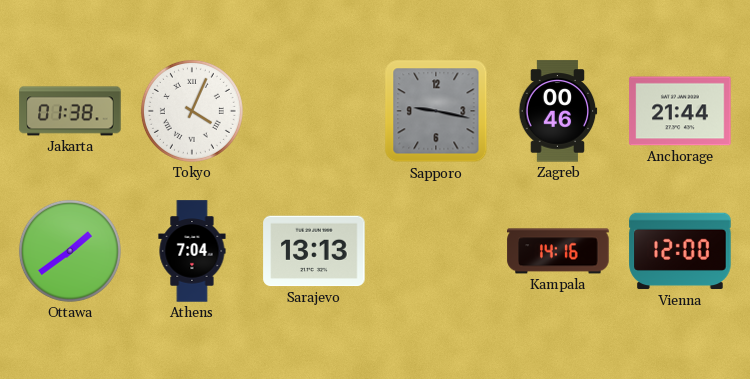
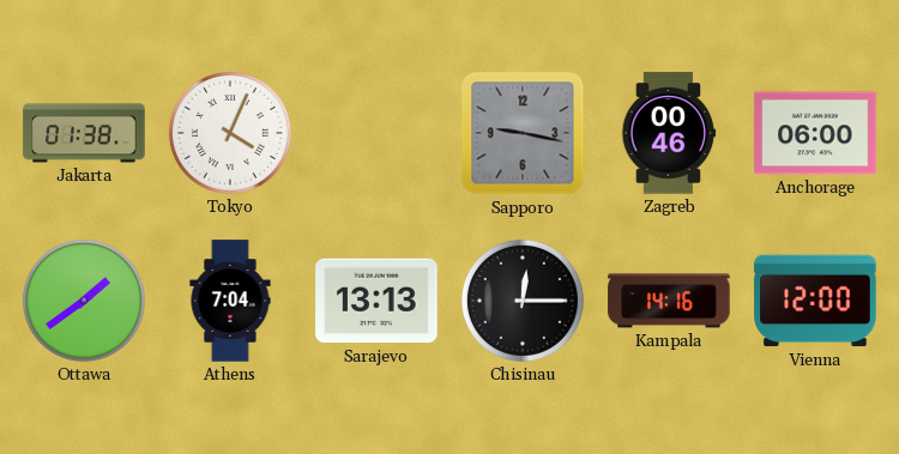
Anchorage: 21:44 -> 06:00 (815, 133)
Chisinau: none -> 12:15 (523, 301)
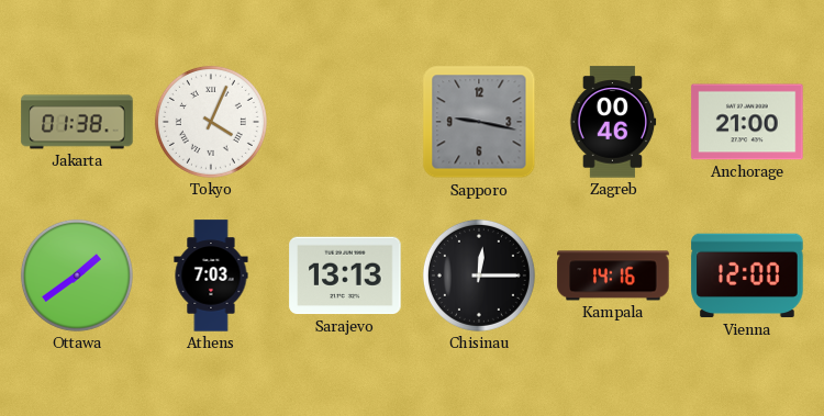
Anchorage: 06:00 -> 21:00 (747, 122)
Athens: 7:04 -> 7:03 (211, 276)
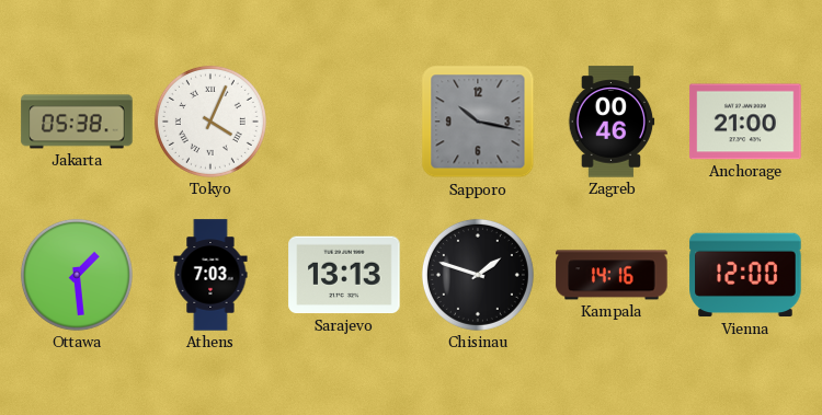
Jakarta: 01:38 -> 05:38 (77, 122)
Sapporo: 9:17 -> 10:17 (478, 122)
Ottawa: 1:39 -> 1:29 (77, 275)
Chisinau: 12:15 -> 1:48 (478, 275)
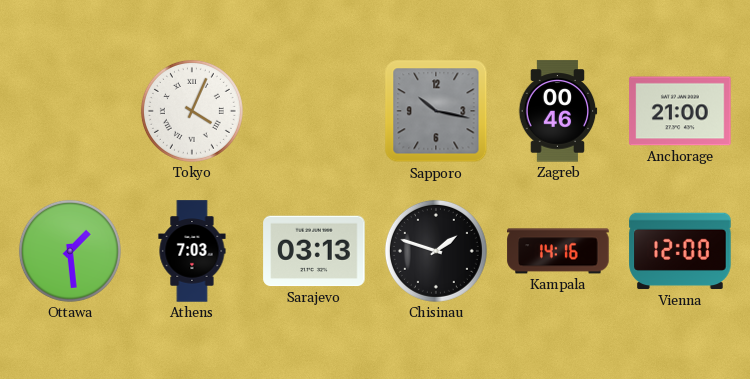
Jakarta: 05:38 -> none (77, 122)
Sarajevo: 13:13 -> 03:13 (314, 251)
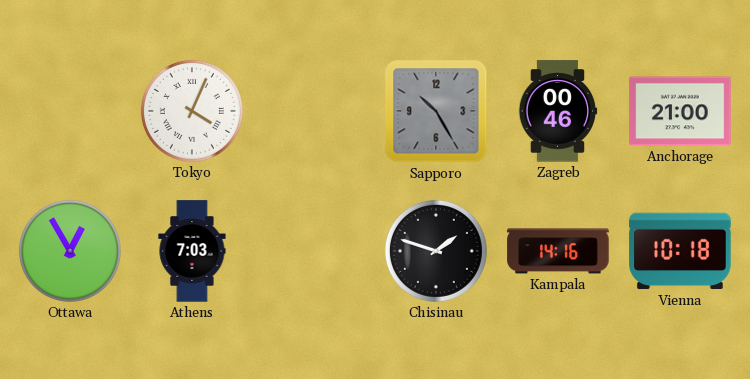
Sapporo: 10:17 -> 10:25 (436, 111)
Ottawa: 1:29 -> 12:55 (70, 251)
Sarajevo: 03:13 -> none (314, 251)
Vienna: 12:00 -> 10:18 (680, 251)
